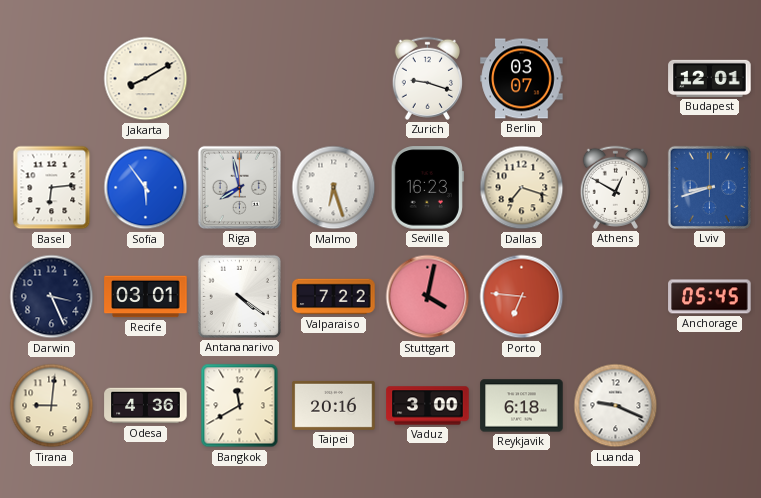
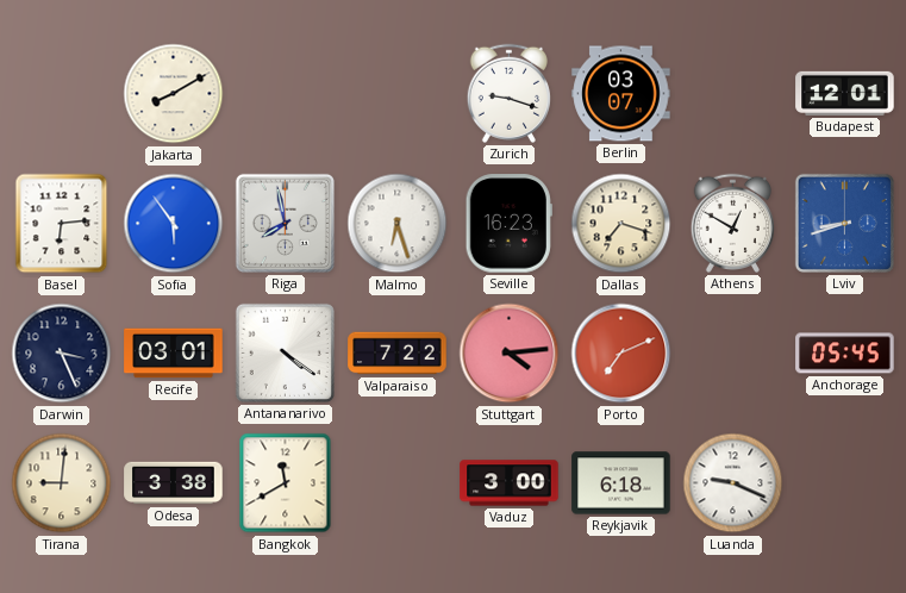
Stuttgart: 4:02 -> 4:14 (510, 354)
Porto: 6:46 -> 7:11 (621, 354)
Odesa: 4:36 -> 3:38 (174, 483)
Taipei: 20:16 -> none (334, 405)
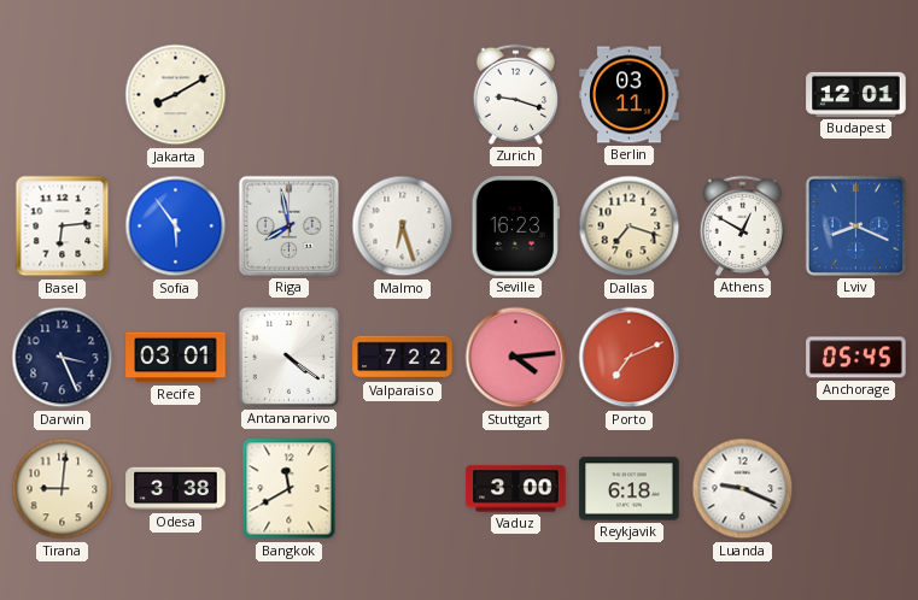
Berlin: 03:07 -> 03:11 (630, 95)
Lviv: 8:42 -> 8:19 (855, 225)
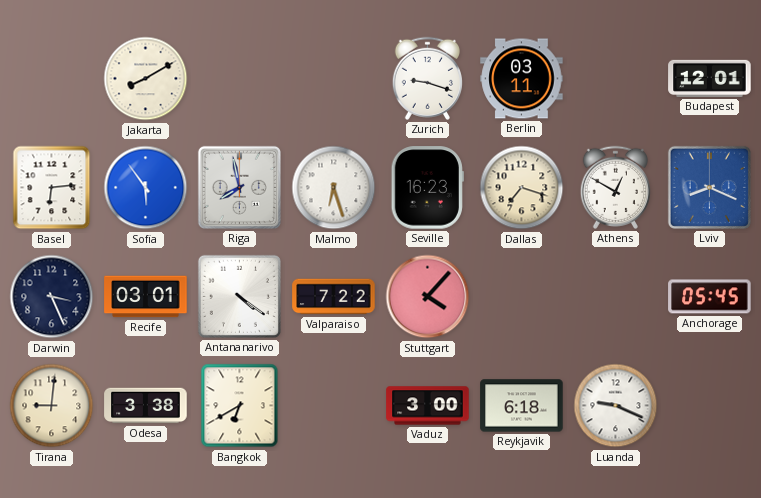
Stuttgart: 4:14 -> 4:07 (428, 297)
Porto: 7:11 -> none (630, 358)
Bangkok: 11:40 -> 6:40 (240, 406)
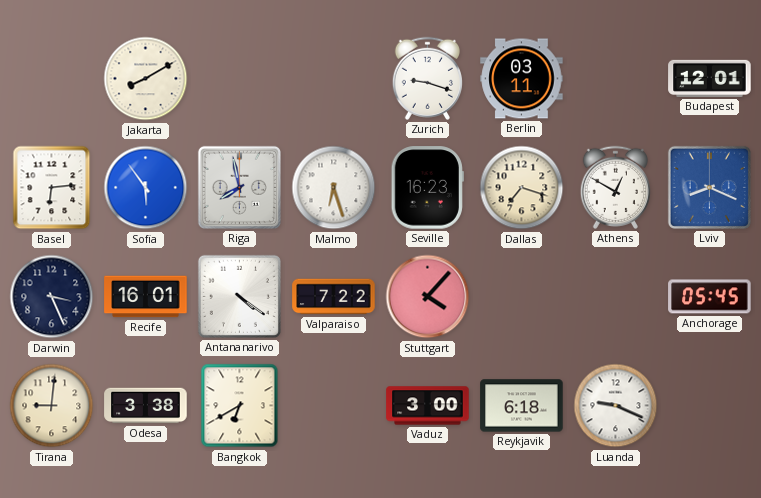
Recife: 03:01 -> 16:01 (146, 297)
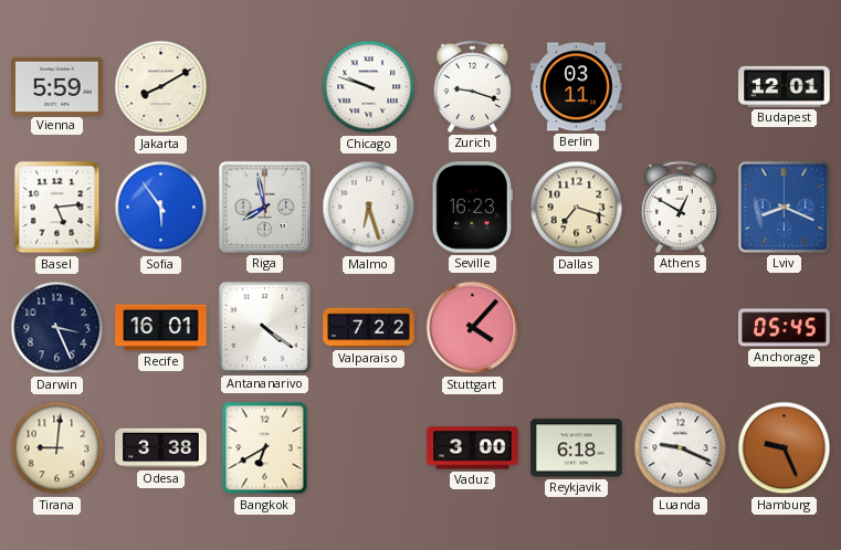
Vienna: none -> 5:59 (57, 86)
Chicago: none -> 9:48 (369, 87)
Basel: 6:14 -> 5:14 (57, 208)
Hamburg: none -> 9:26 (785, 448)
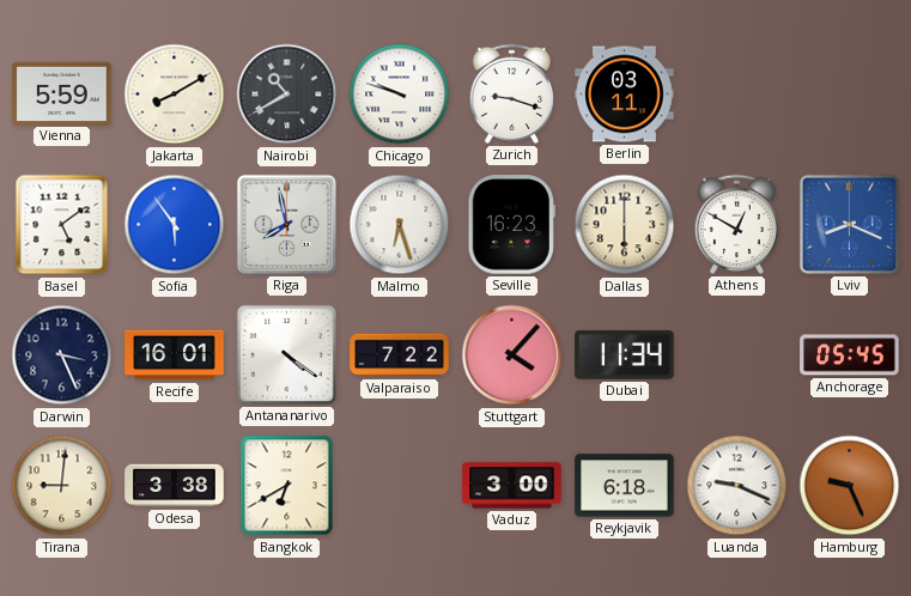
Nairobi: none -> 10:40 (287, 95)
Budapest: 12:01 -> none (785, 86)
Basel: 5:14 -> 5:09 (62, 225)
Dallas: 7:18 -> 6:00 (625, 225)
Dubai: none -> 11:34 (625, 355)
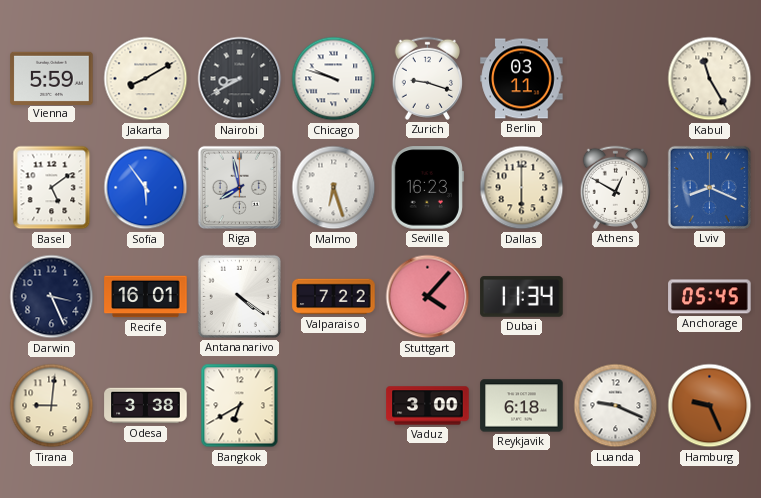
Nairobi: 10:40 -> 8:40 (240, 79)
Kabul: none -> 11:25 (710, 79)
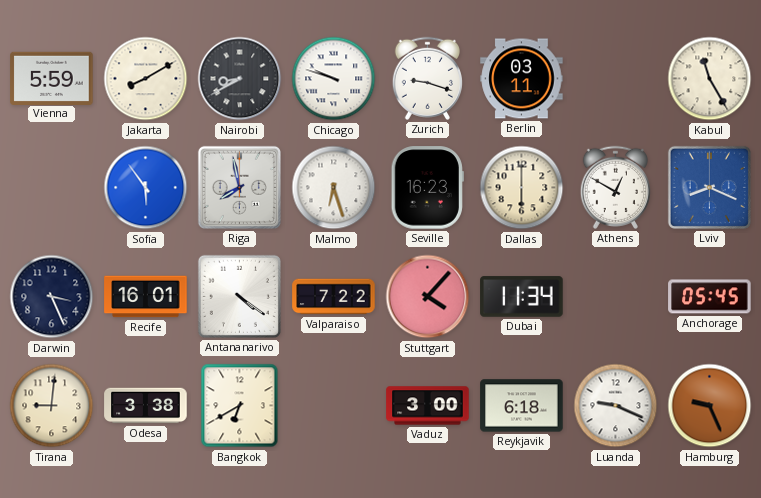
Basel: 5:09 -> none (52, 188)
